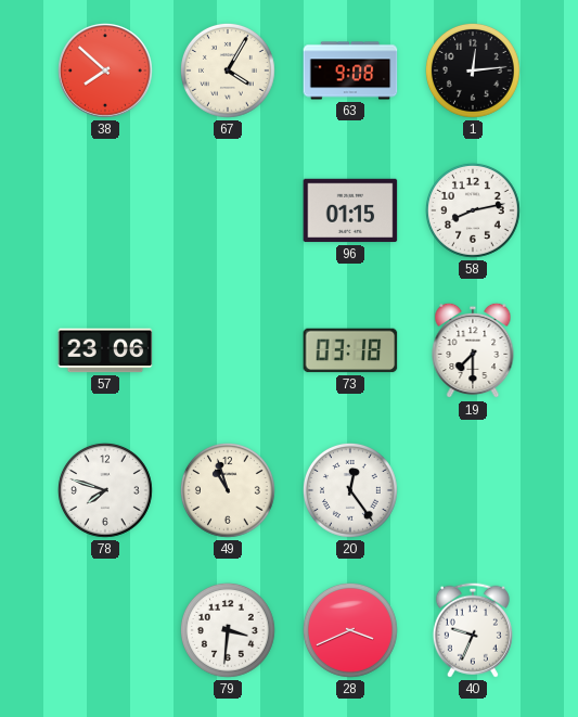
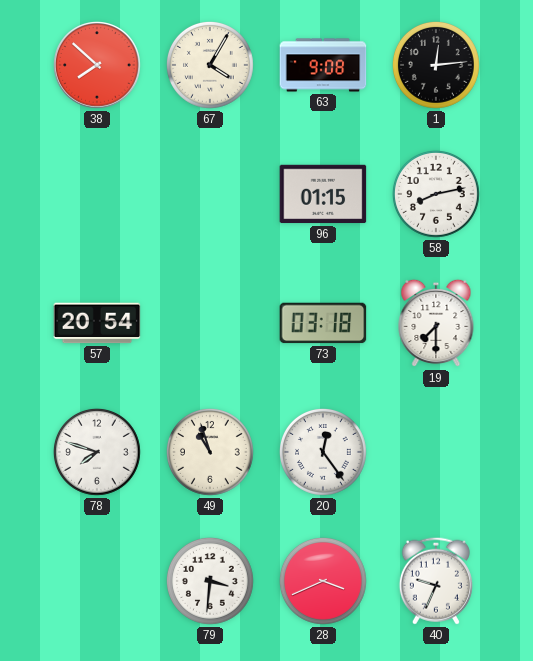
57: 23:06 -> 20:54 (97, 323)
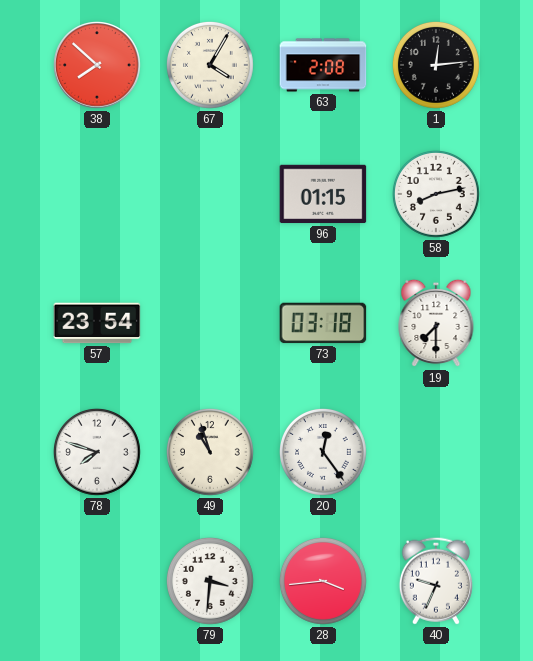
63: 9:08 -> 2:08 (323, 65)
57: 20:54 -> 23:54 (97, 323)
28: 3:41 -> 3:44 (324, 582)
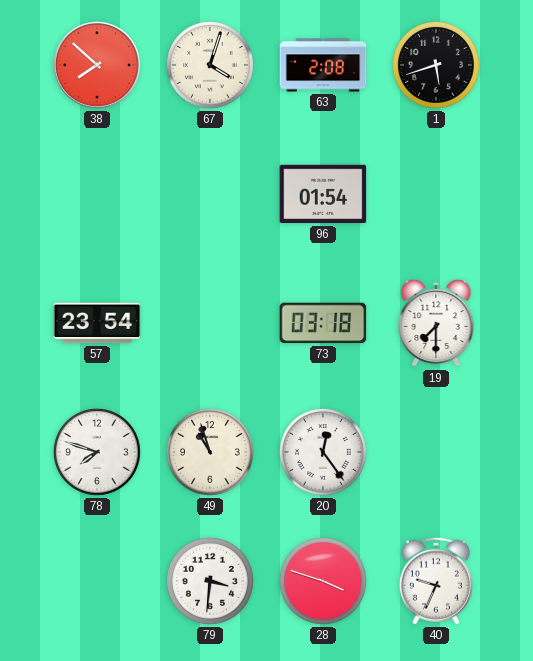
67: 4:05 -> 4:03 (211, 66)
1: 12:14 -> 5:42 (437, 66)
96: 01:15 -> 01:54 (323, 194)
58: 8:13 -> none (437, 195)
28: 3:44 -> 3:48 (324, 582)
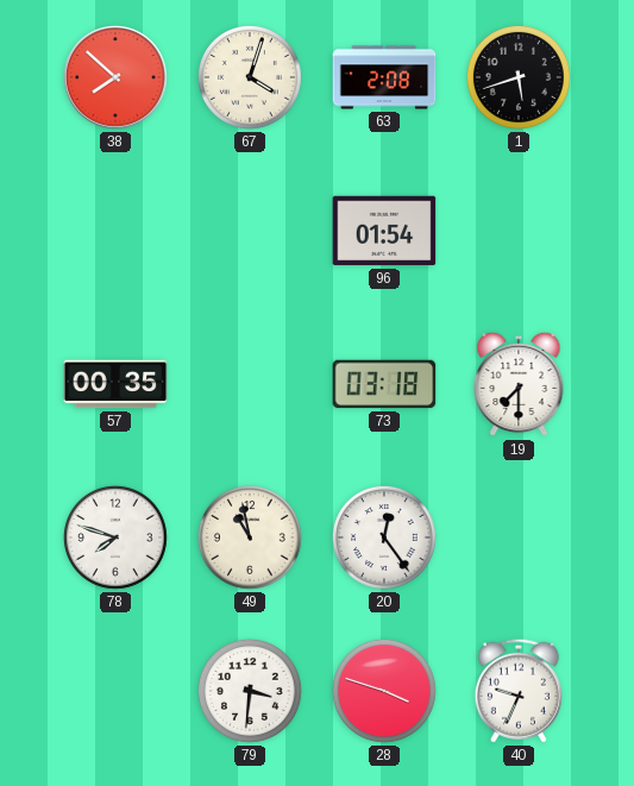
57: 23:54 -> 00:35 (115, 384)
49: 10:57 -> 10:58 (251, 539)
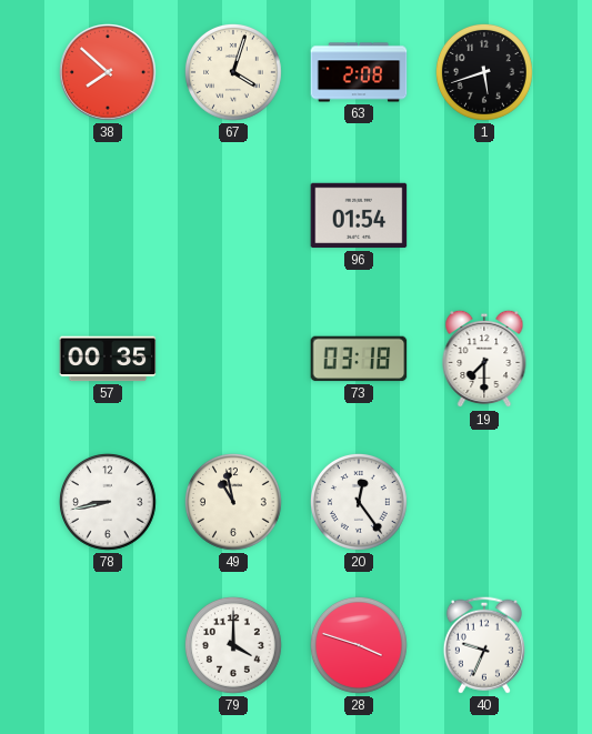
78: 7:48 -> 8:43 (109, 503)
79: 3:31 -> 4:00 (234, 646)
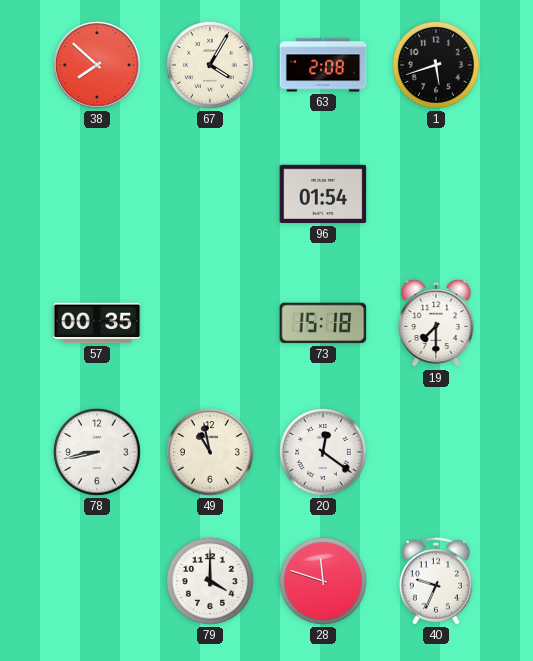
67: 4:03 -> 4:05 (211, 66)
73: 03:18 -> 15:18 (323, 323)
20: 12:24 -> 12:21 (324, 453)
28: 3:48 -> 11:48 (324, 582)
